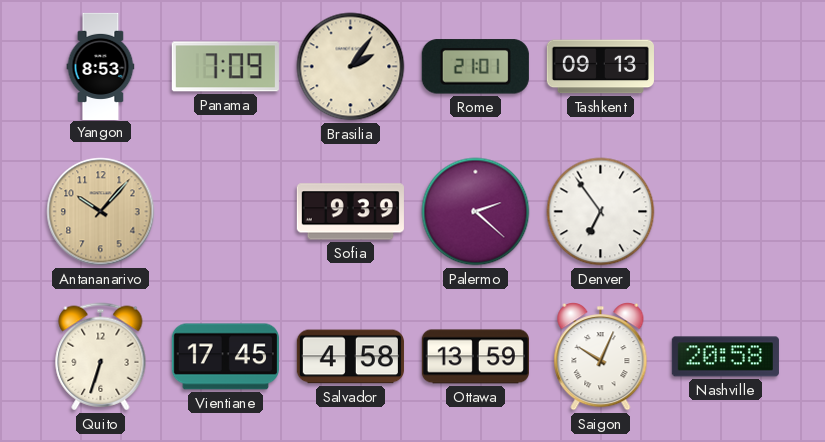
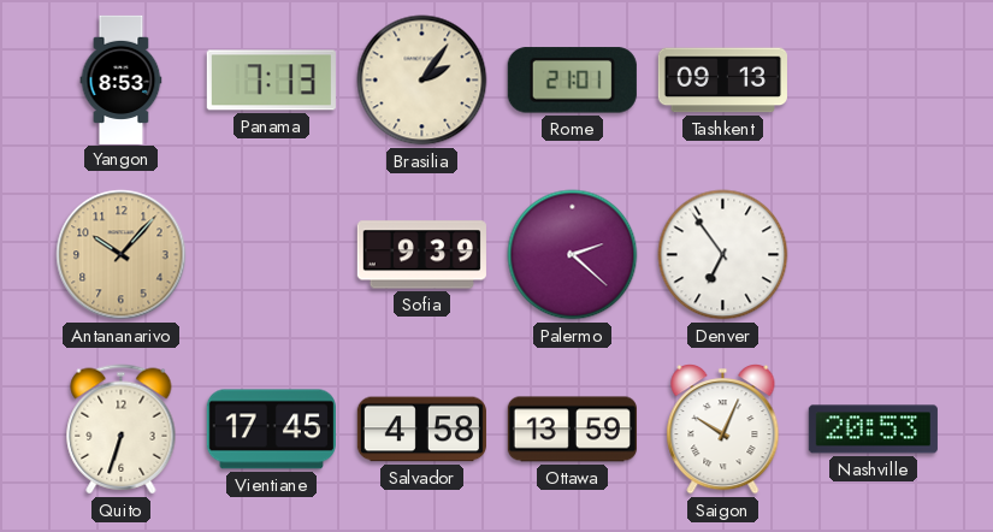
Panama: 7:09 -> 7:13 (271, 81)
Nashville: 20:58 -> 20:53 (873, 430)
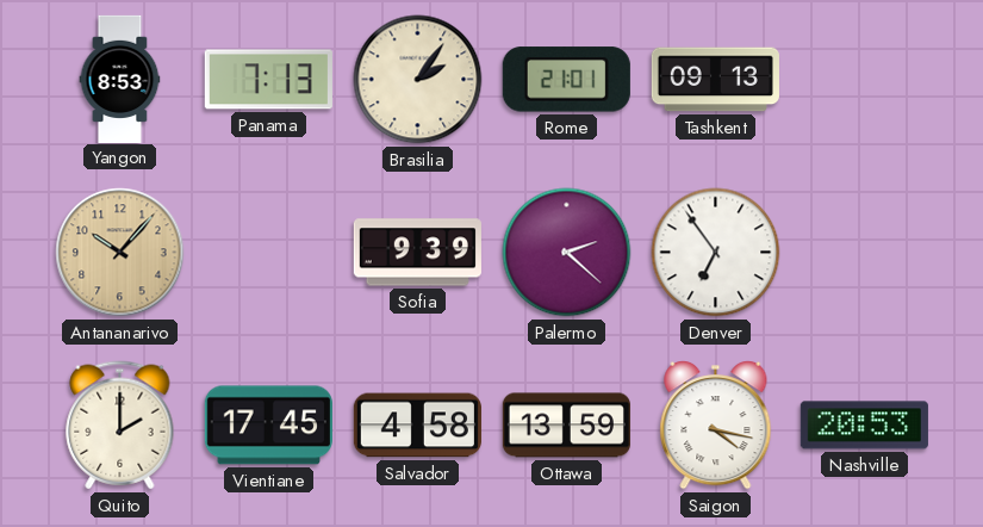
Quito: 6:33 -> 2:00 (120, 426)
Saigon: 10:04 -> 4:17 (716, 426)
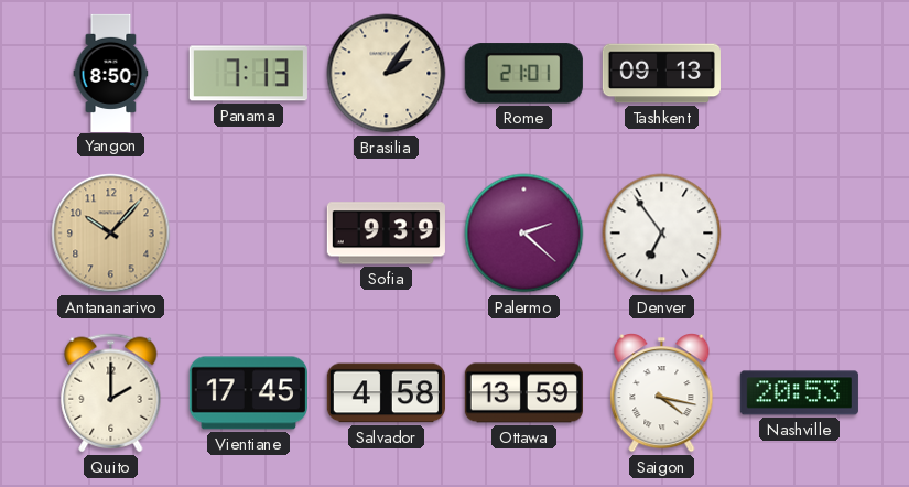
Yangon: 8:53 -> 8:50 (111, 73)
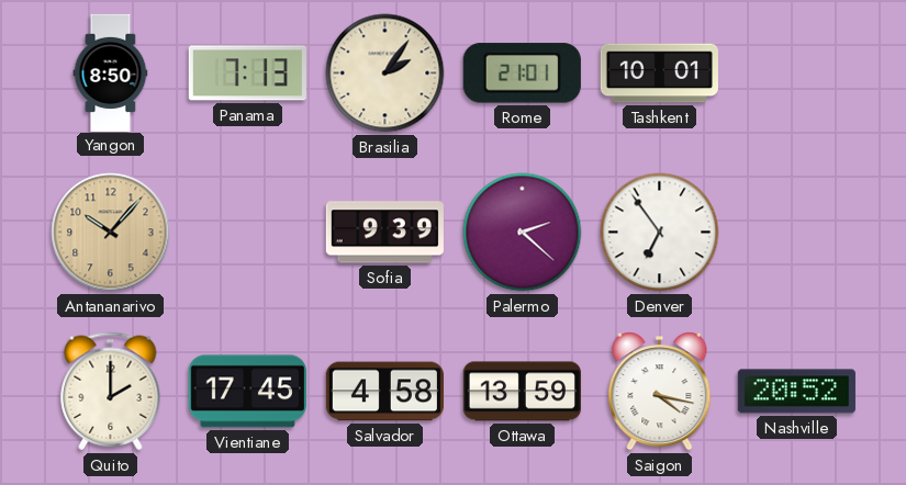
Tashkent: 09:13 -> 10:01 (659, 74)
Nashville: 20:53 -> 20:52 (796, 392)
